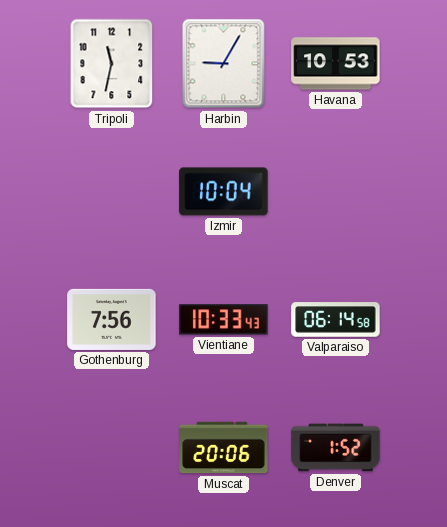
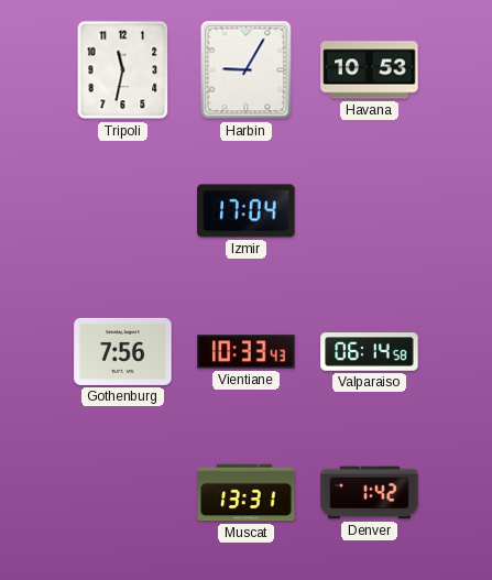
Izmir: 10:04 -> 17:04 (247, 211)
Muscat: 20:06 -> 13:31 (247, 493)
Denver: 1:52 -> 1:42 (370, 493)
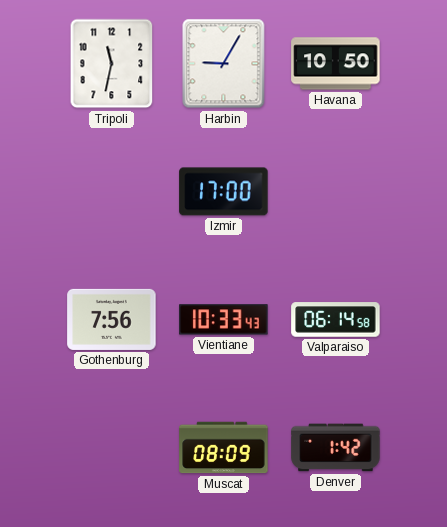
Havana: 10:53 -> 10:50 (336, 64)
Izmir: 17:04 -> 17:00 (224, 192)
Muscat: 13:31 -> 08:09 (224, 448)
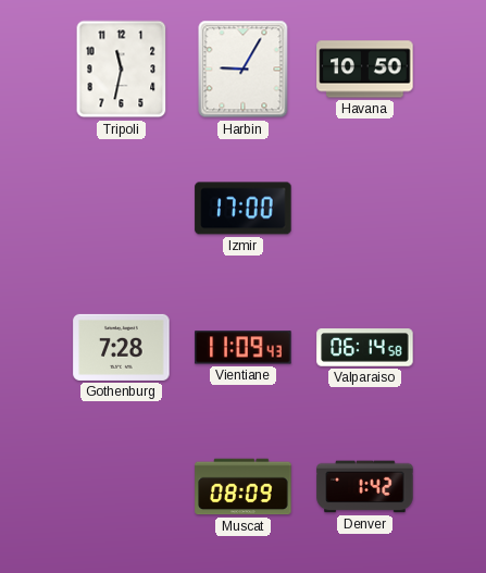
Gothenburg: 7:56 -> 7:28 (122, 347)
Vientiane: 10:33 -> 11:09 (244, 348)
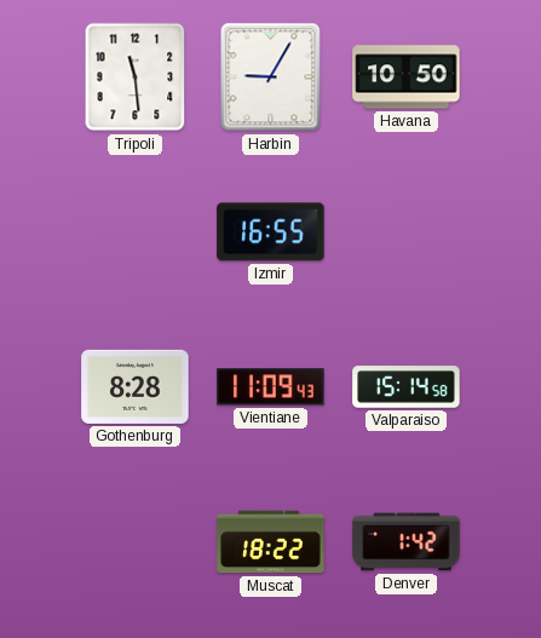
Tripoli: 11:32 -> 11:29 (136, 77)
Izmir: 17:00 -> 16:55 (271, 232)
Gothenburg: 7:28 -> 8:28 (136, 386)
Valparaiso: 06:14 -> 15:14 (407, 387)
Muscat: 08:09 -> 18:22 (271, 542)
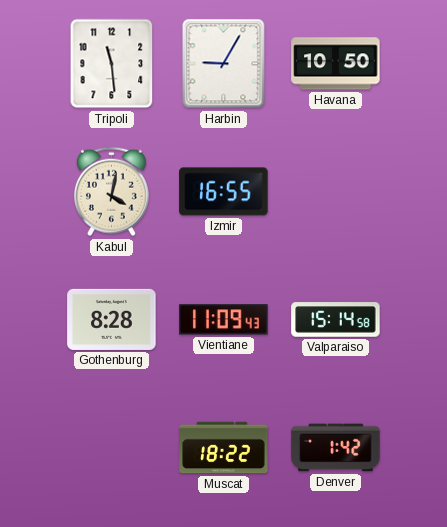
Kabul: none -> 4:02 (111, 192)
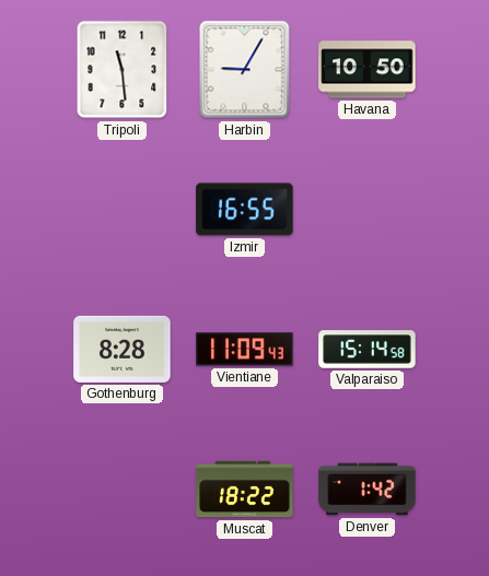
Kabul: 4:02 -> none (111, 192)
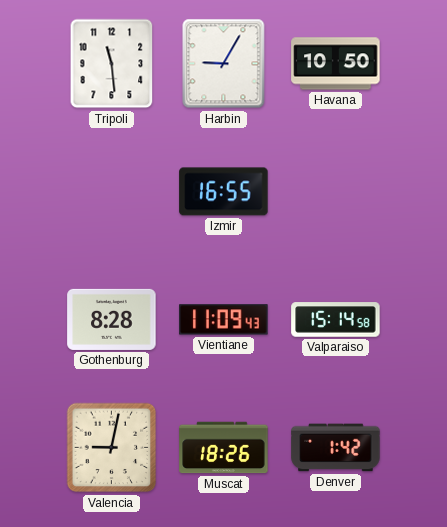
Valencia: none -> 9:02 (112, 448)
Muscat: 18:22 -> 18:26 (224, 448)
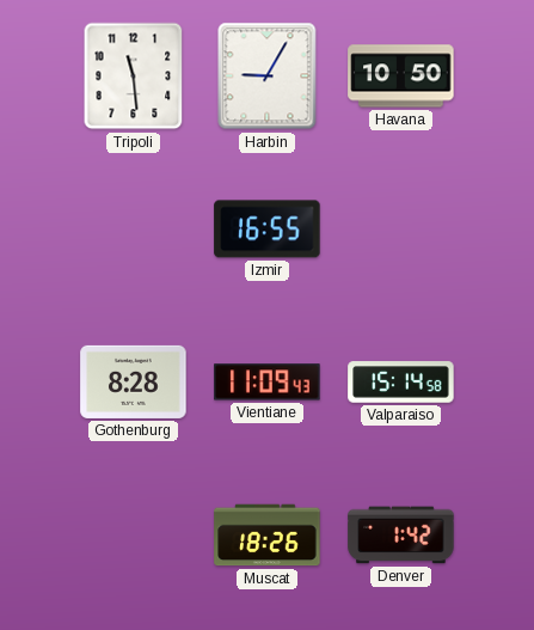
Valencia: 9:02 -> none (112, 448)
